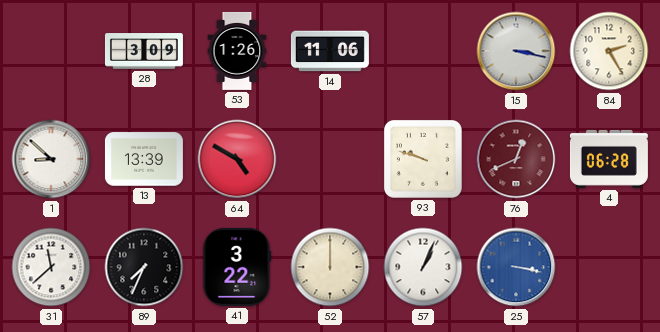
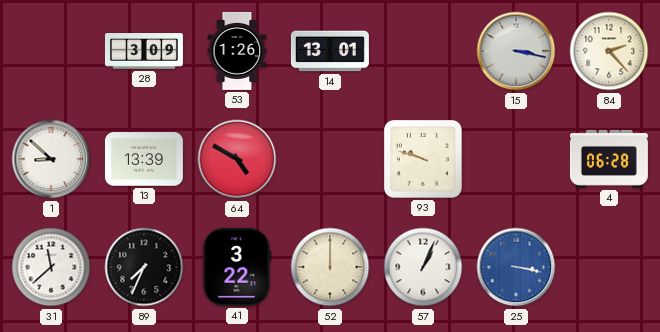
14: 11:06 -> 13:01 (330, 51)
84: 2:25 -> 2:23 (609, 51)
76: 12:41 -> none (516, 159)
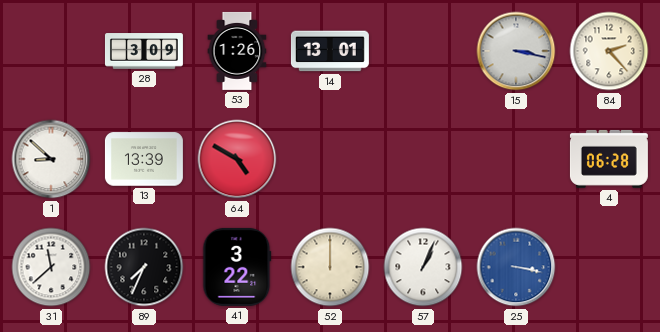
93: 9:48 -> none (423, 159)
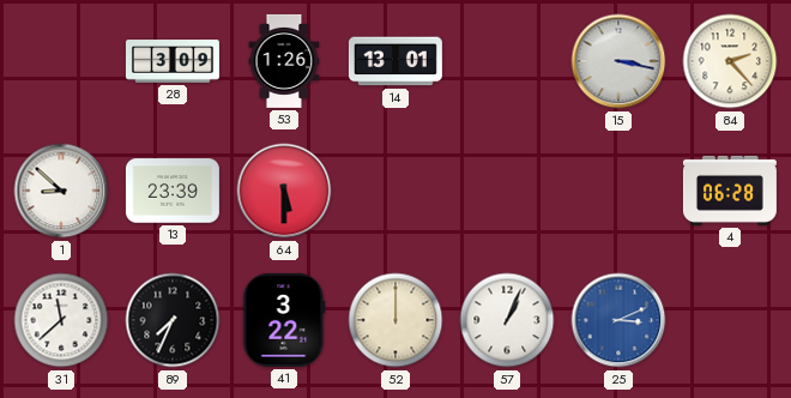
13: 13:39 -> 23:39 (173, 191)
64: 4:50 -> 5:30 (284, 191)
25: 3:17 -> 3:11 (618, 320)
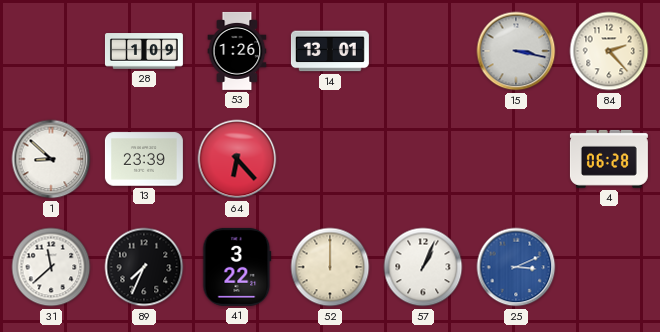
28: 3:09 -> 1:09 (144, 51)
64: 5:30 -> 6:23 (237, 159)
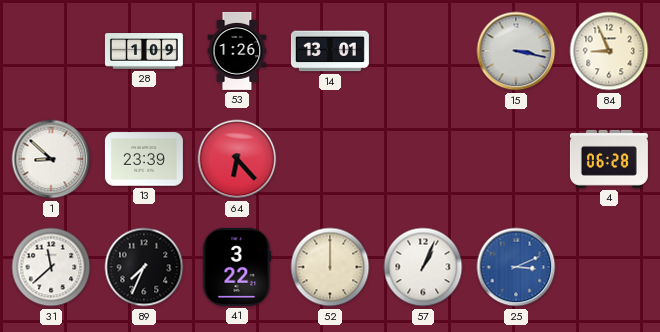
84: 2:23 -> 8:56 (609, 51)
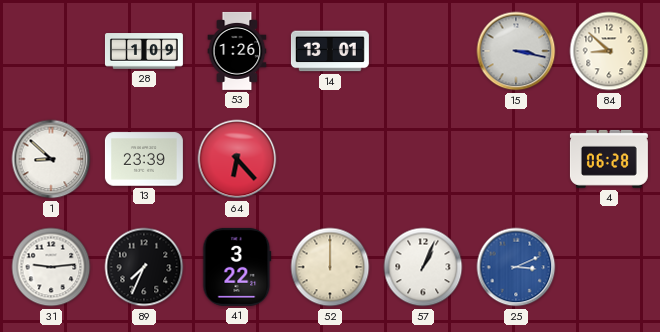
84: 8:56 -> 8:52 (609, 51)
31: 11:38 -> 9:14 (51, 267)
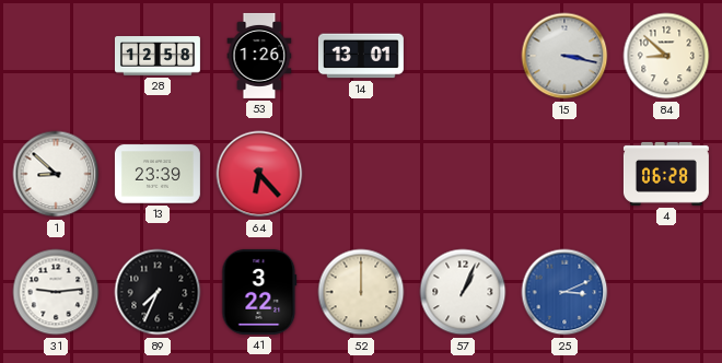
28: 1:09 -> 12:58 (158, 56)
